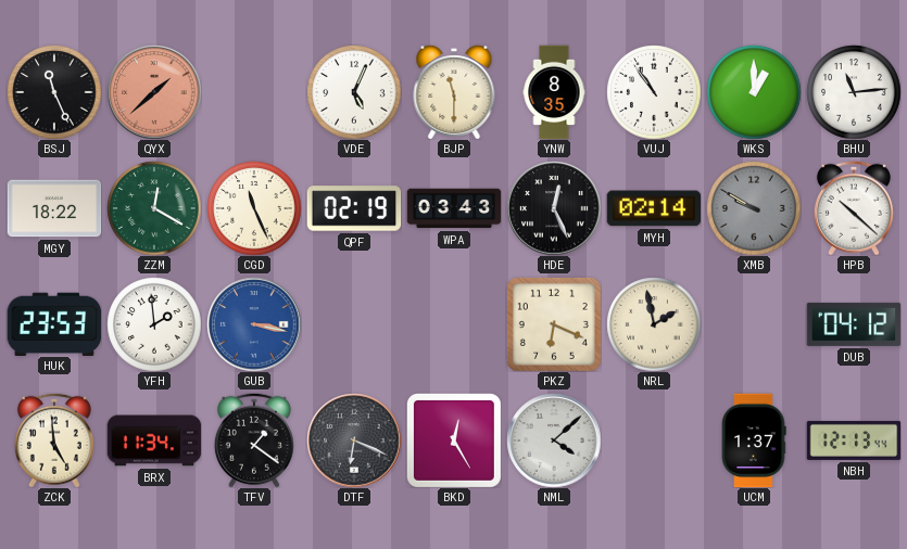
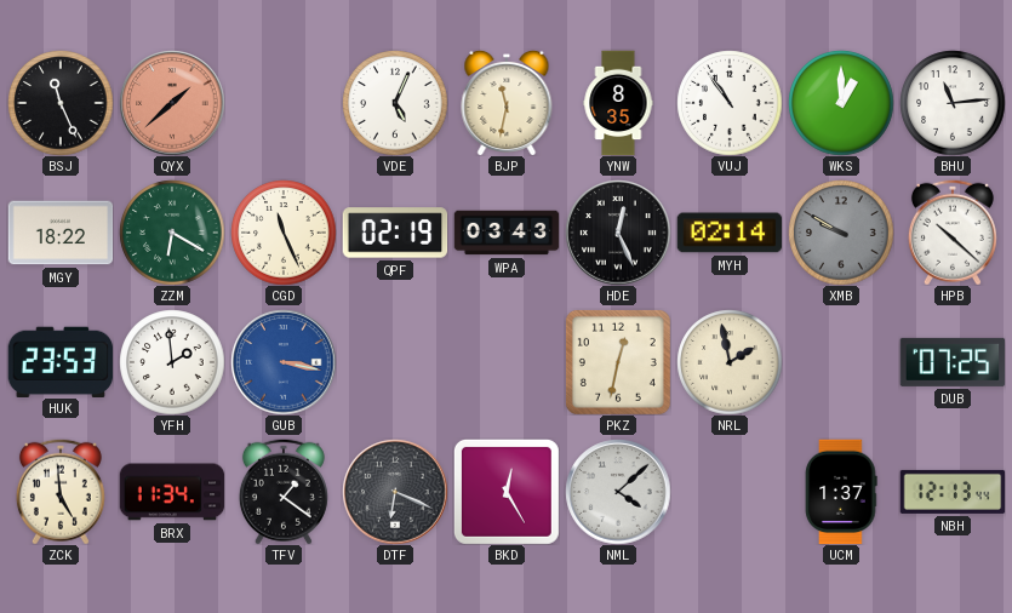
BJP: 11:30 -> 11:32 (507, 103)
ZZM: 12:20 -> 6:20 (172, 233)
PKZ: 6:19 -> 12:32 (618, 362)
DUB: 04:12 -> 07:25 (953, 362)
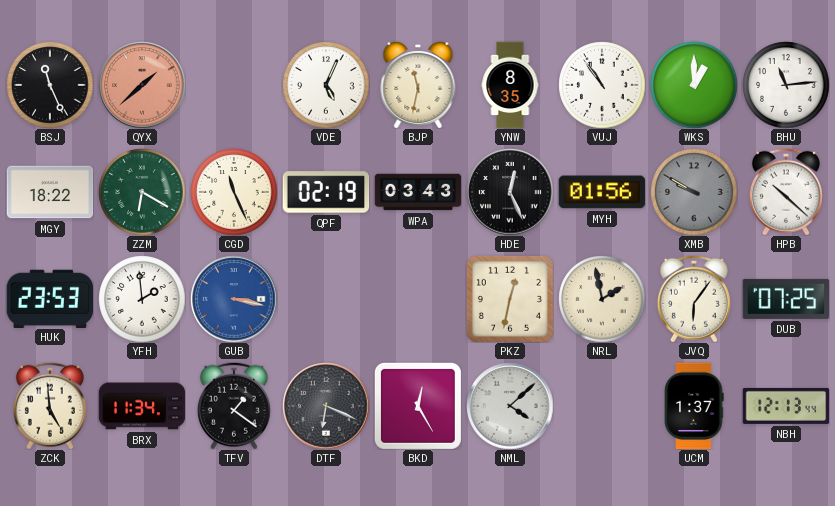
MYH: 02:14 -> 01:56 (602, 192)
JVQ: none -> 6:06 (694, 299)
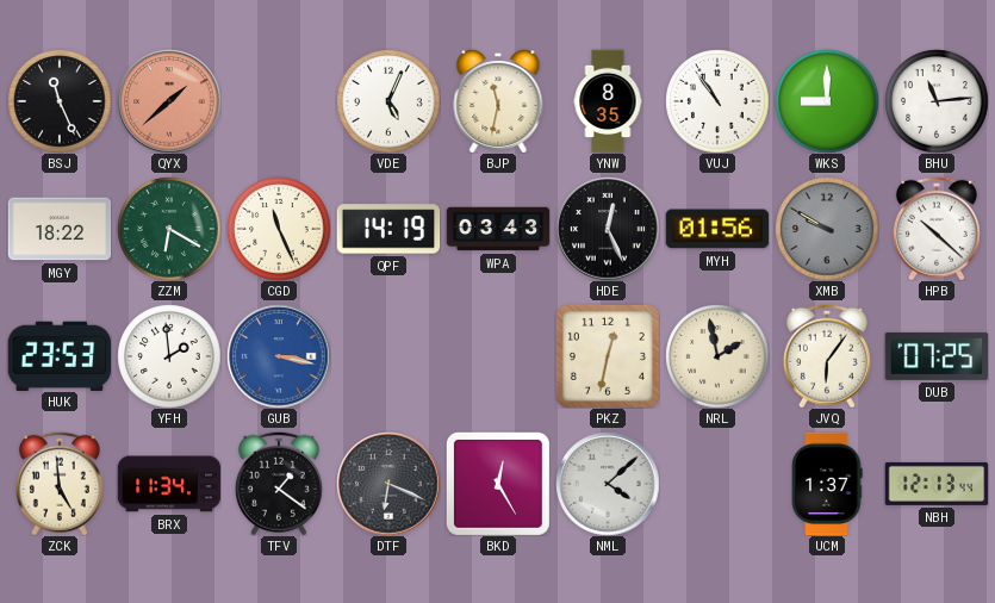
WKS: 1:00 -> 9:00 (827, 101)
QPF: 02:19 -> 14:19 (388, 229)
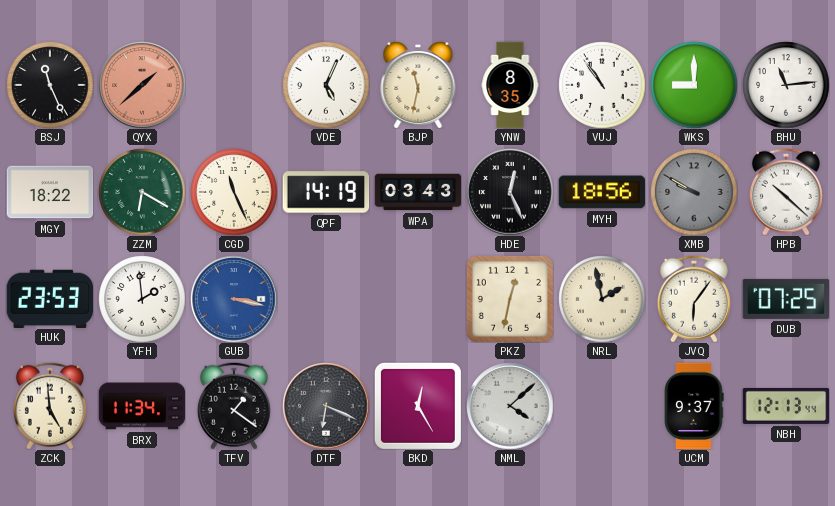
MYH: 01:56 -> 18:56 (602, 192)
UCM: 1:37 -> 9:37 (694, 406)
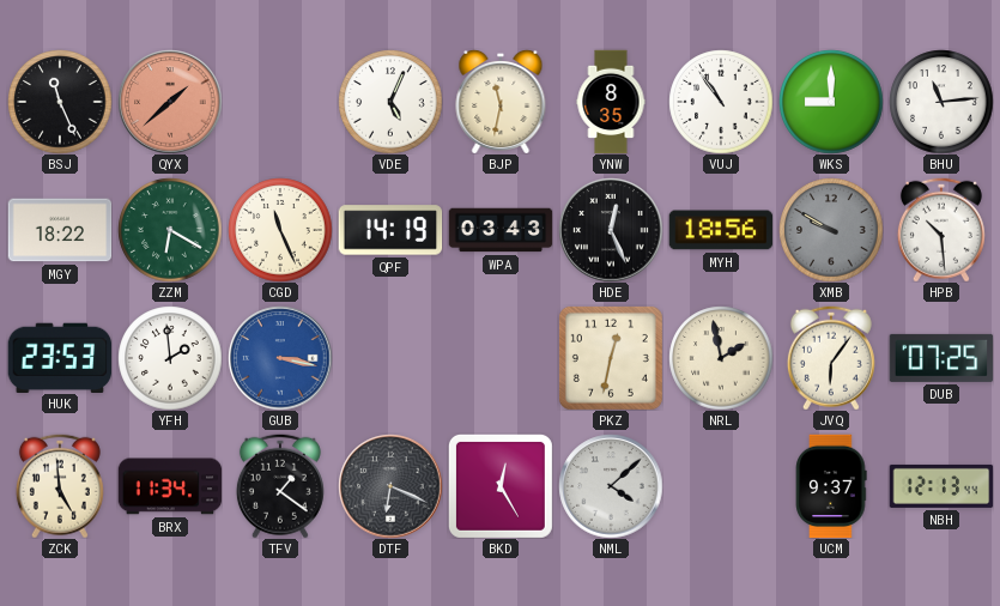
HPB: 10:22 -> 10:29 (941, 230)
